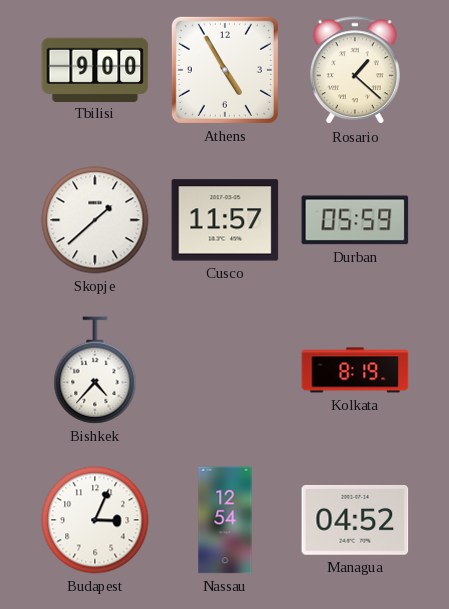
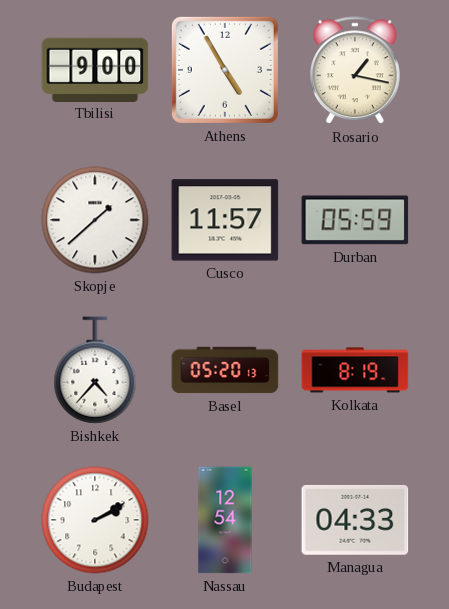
Rosario: 1:22 -> 1:17 (355, 71)
Basel: none -> 05:20 (225, 370)
Budapest: 3:04 -> 2:10 (95, 520)
Managua: 04:52 -> 04:33 (355, 520)
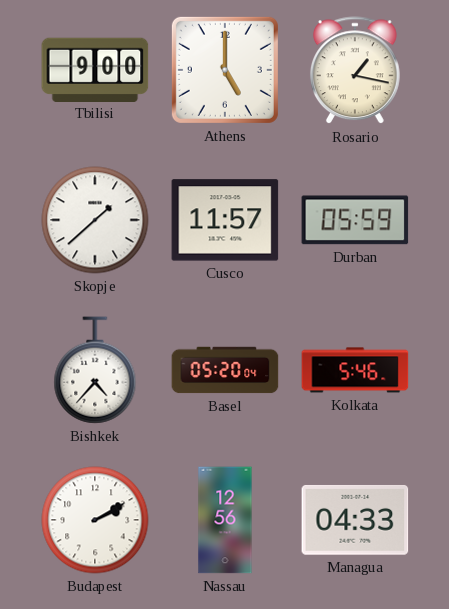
Athens: 4:55 -> 5:00 (225, 70)
Basel: 05:20:13 -> 05:20:04 (225, 370)
Kolkata: 8:19 -> 5:46 (355, 370)
Nassau: 12:54 -> 12:56 (225, 520)
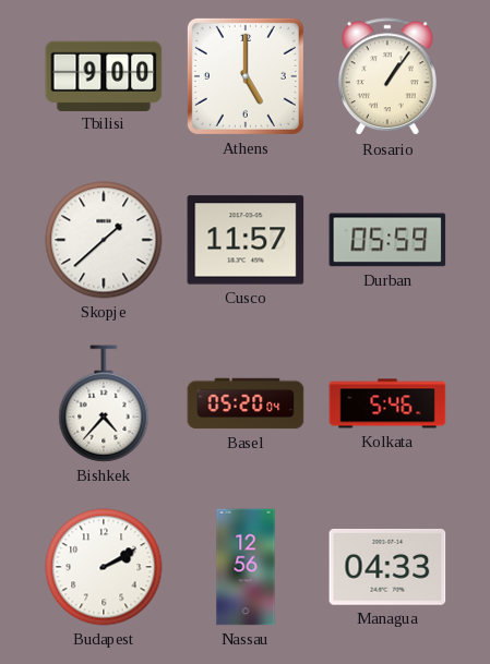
Rosario: 1:17 -> 1:06 (387, 77)
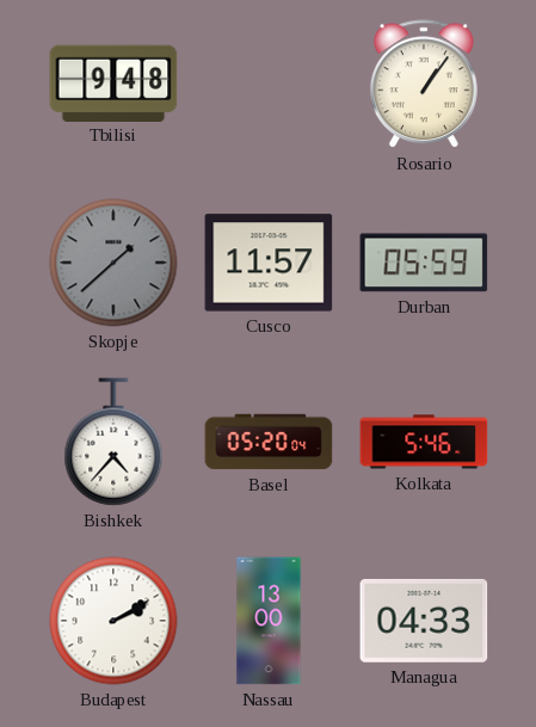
Tbilisi: 9:00 -> 9:48 (113, 82)
Athens: 5:00 -> none (246, 76)
Skopje dial: white -> grey (113, 263)
Nassau: 12:56 -> 13:00 (269, 621)
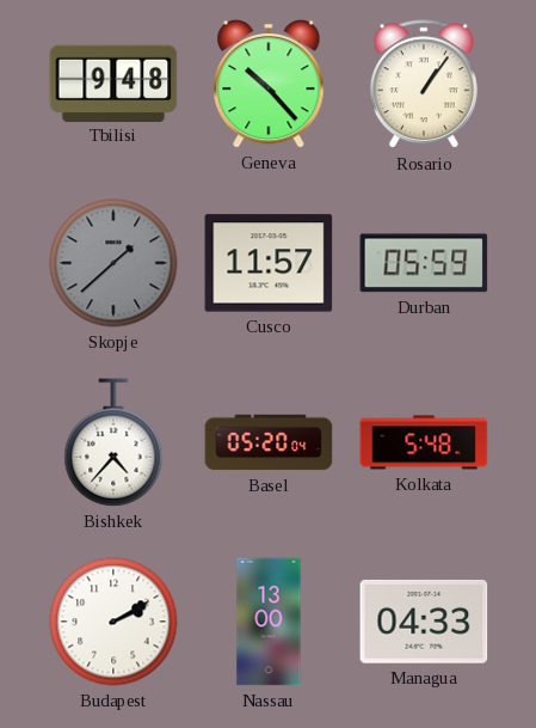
Geneva: none -> 10:23 (269, 84)
Kolkata: 5:46 -> 5:48 (424, 442)
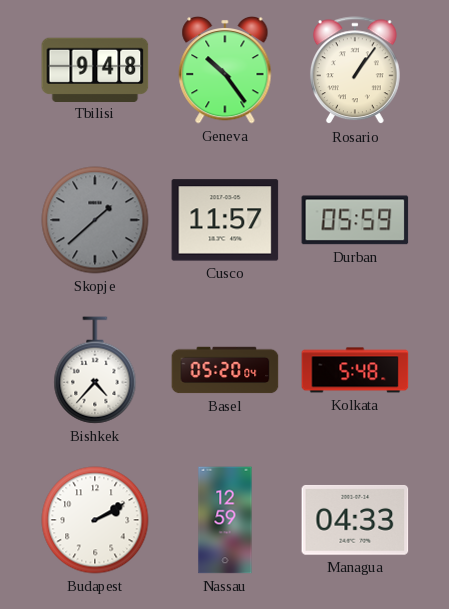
Geneva: 10:23 -> 10:24 (225, 70)
Nassau: 13:00 -> 12:59 (225, 520)
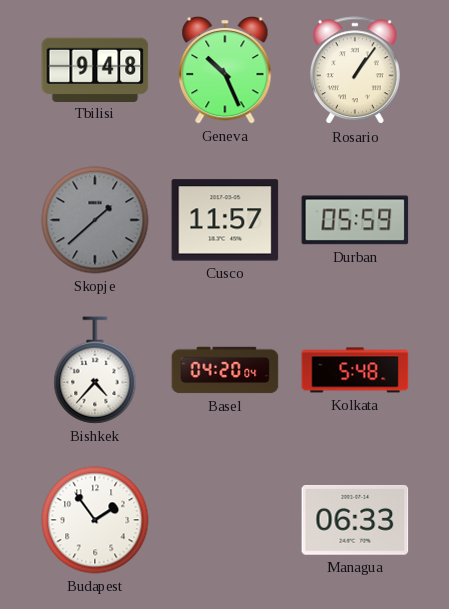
Geneva: 10:24 -> 10:26 (225, 70)
Basel: 05:20 -> 04:20 (225, 370)
Budapest: 2:10 -> 1:54 (95, 520)
Nassau: 12:59 -> none (225, 520)
Managua: 04:33 -> 06:33 (355, 520)
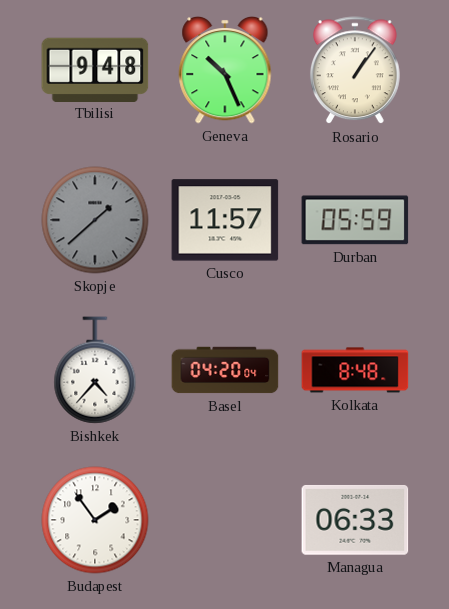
Kolkata: 5:48 -> 8:48 (355, 370)
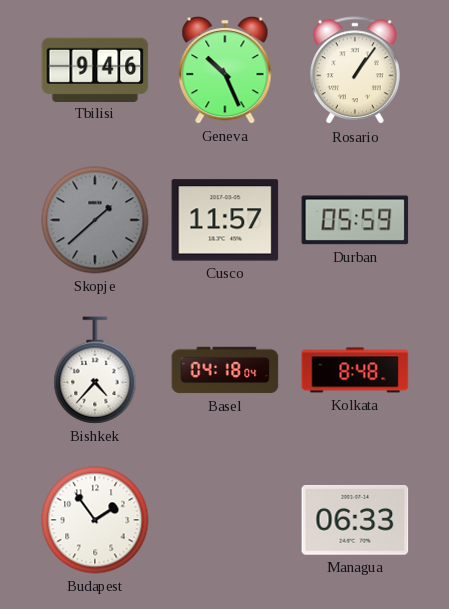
Tbilisi: 9:48 -> 9:46 (95, 69)
Basel: 04:20 -> 04:18 (225, 370)
